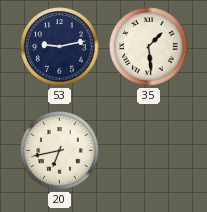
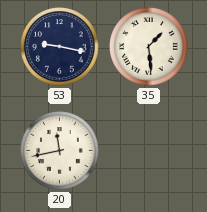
53: 9:13 -> 9:17 (60, 47)
20: 6:43 -> 11:43 (60, 151)
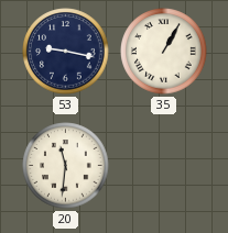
35: 1:29 -> 1:05 (164, 52)
20: 11:43 -> 11:31 (66, 166)
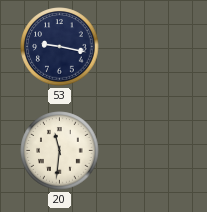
35: 1:05 -> none (164, 52)
